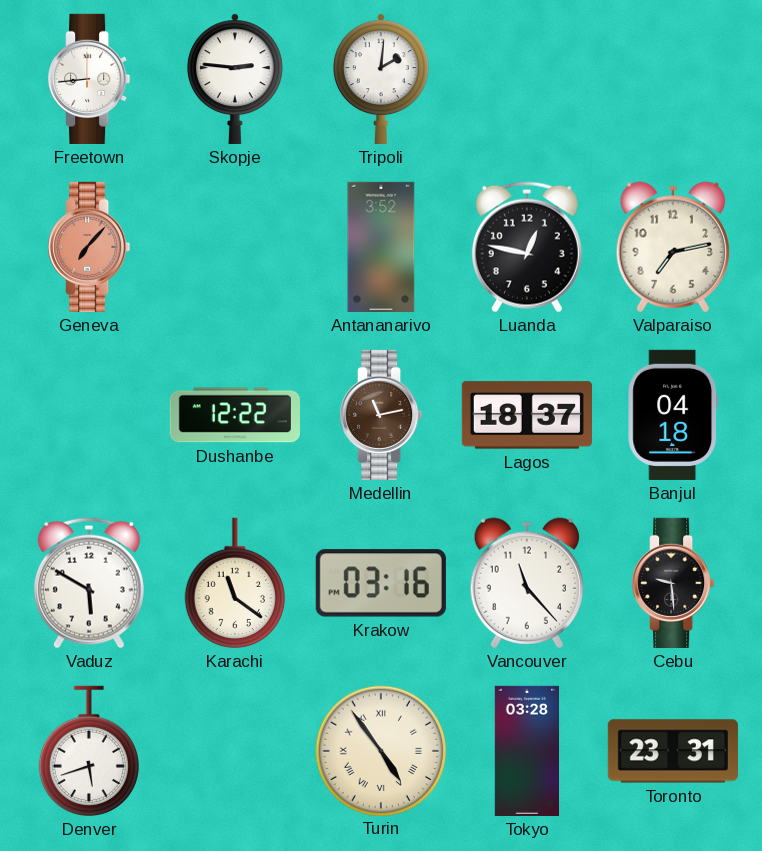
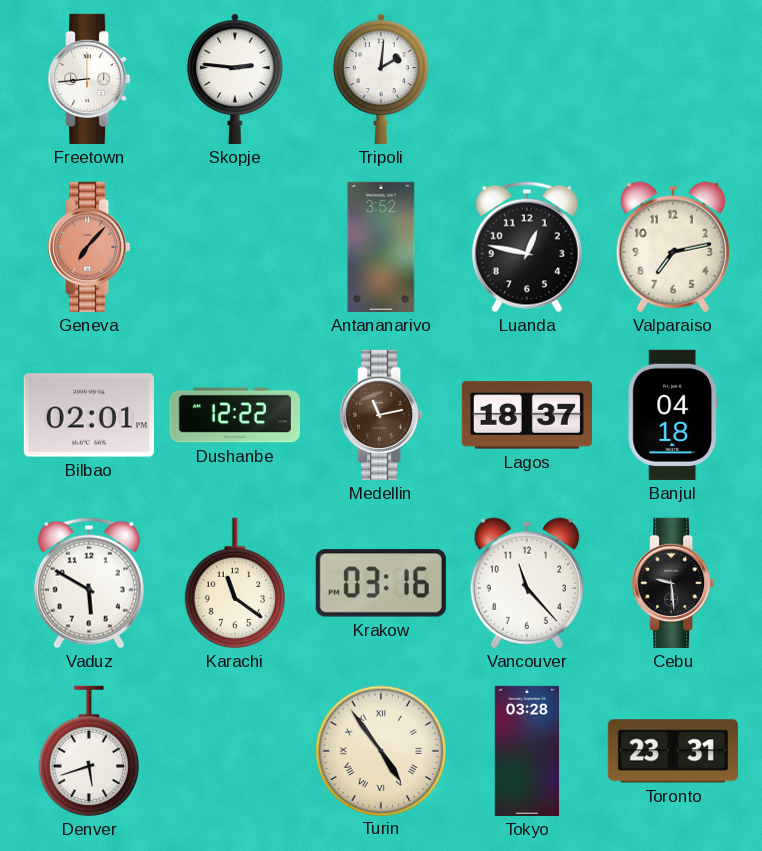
Bilbao: none -> 02:01 (89, 415)
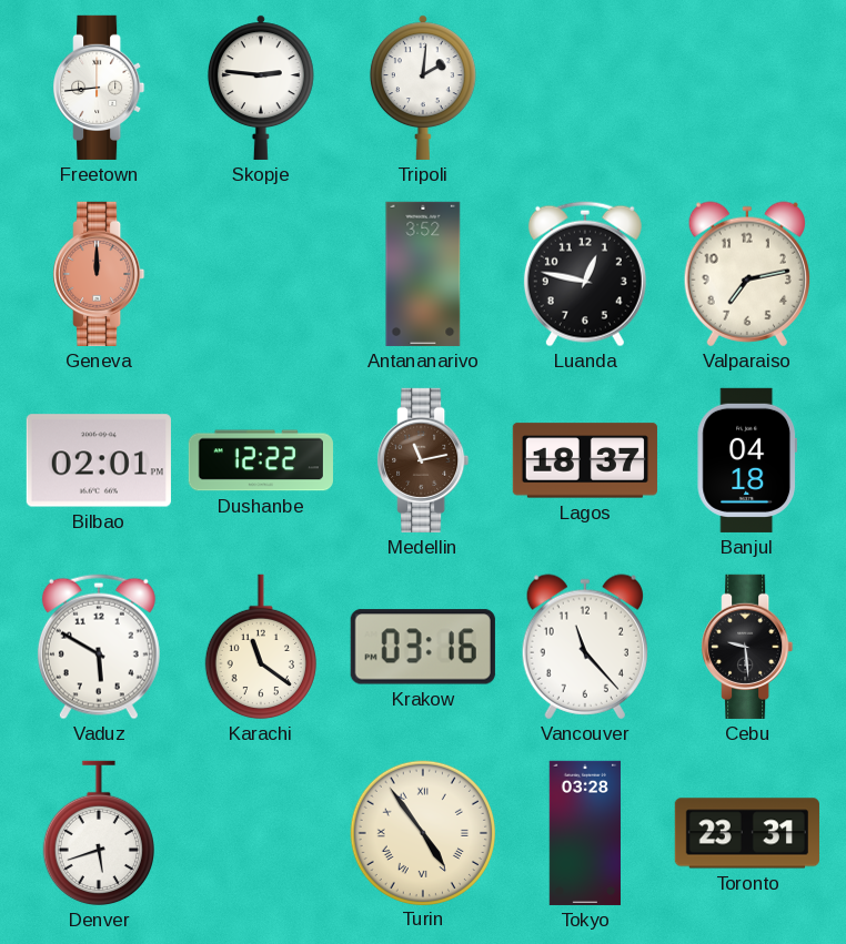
Geneva: 7:07 -> 12:00 (99, 274)
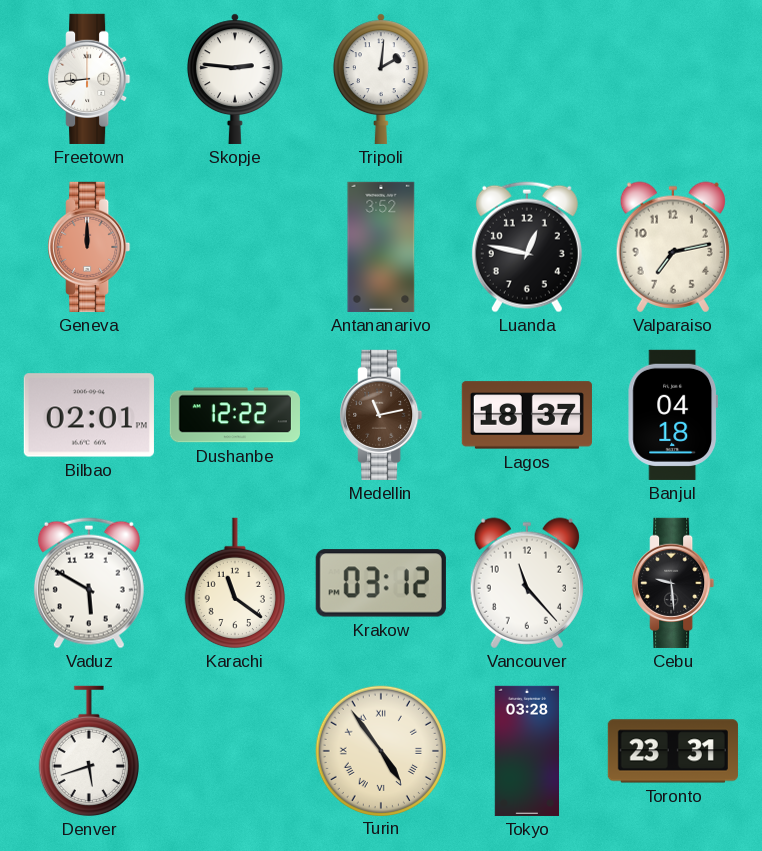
Krakow: 03:16 -> 03:12 (381, 583)
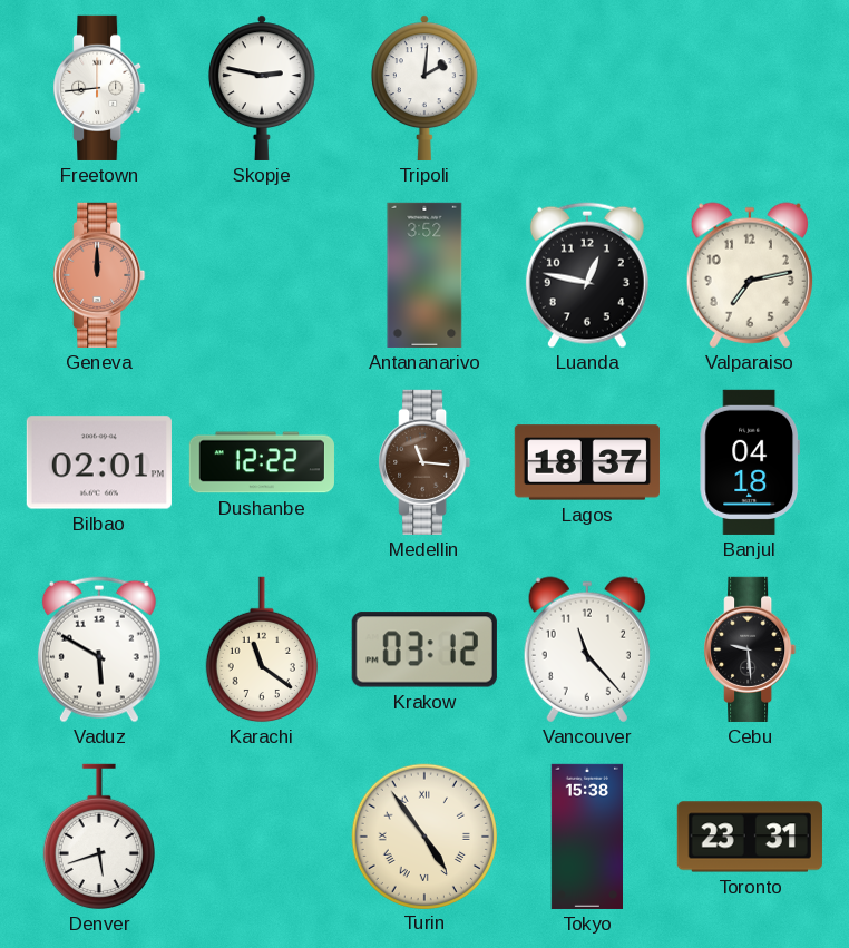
Skopje: 2:46 -> 2:47 (262, 88)
Medellin: 11:13 -> 11:16 (424, 462)
Tokyo: 03:28 -> 15:38 (586, 837)
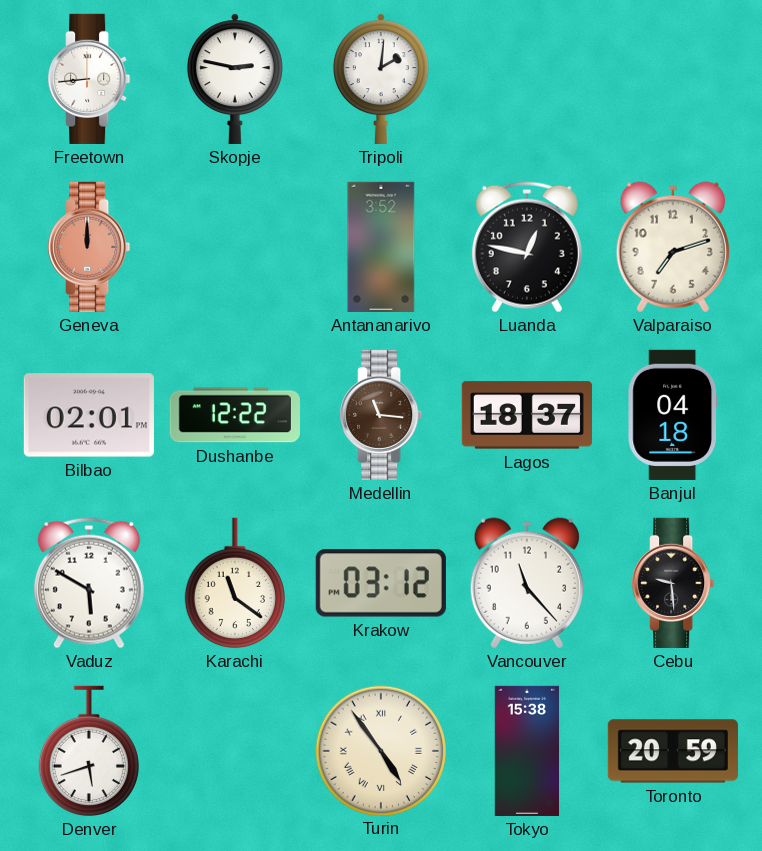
Valparaiso: 7:13 -> 7:12 (672, 247)
Toronto: 23:31 -> 20:59 (673, 751)
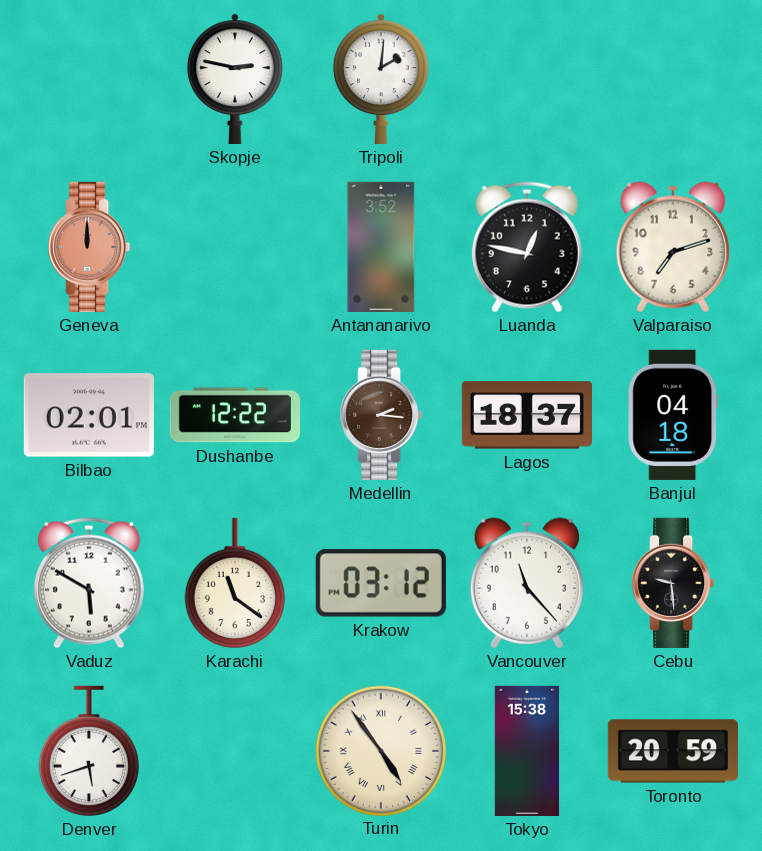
Freetown: 8:44 -> none (89, 79)
Medellin: 11:16 -> 2:16 (381, 415)
